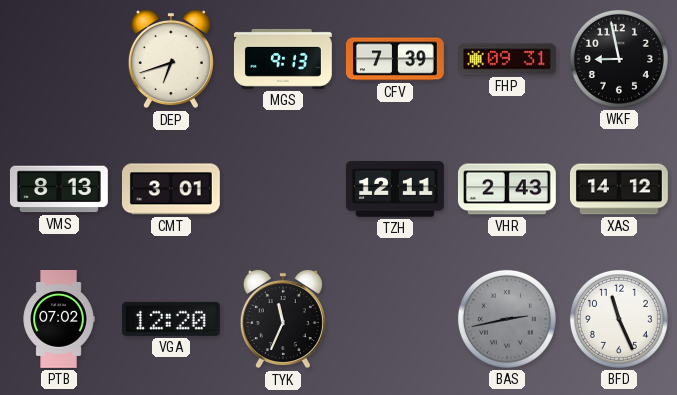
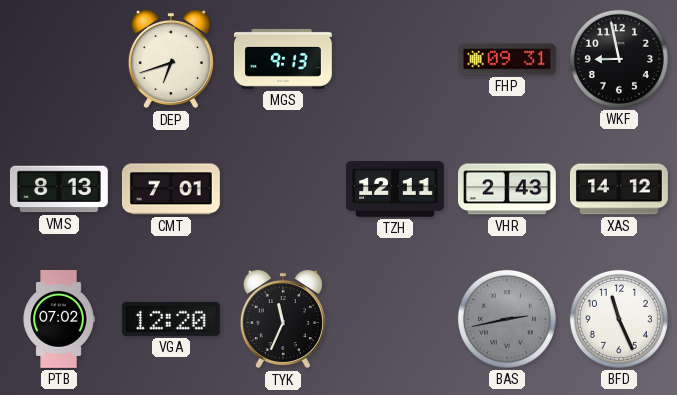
CFV: 7:39 -> none (395, 59)
CMT: 3:01 -> 7:01 (171, 189)
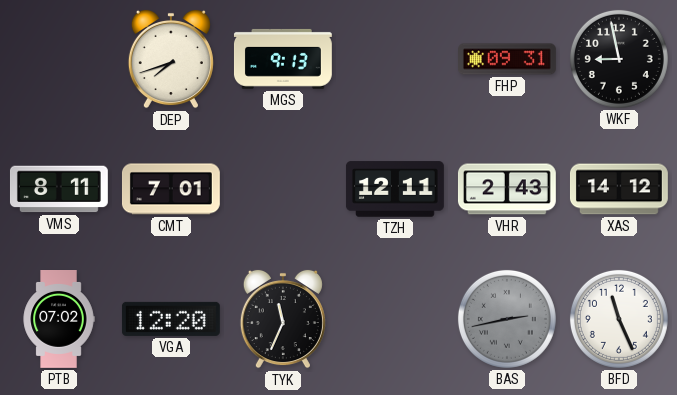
DEP: 6:42 -> 7:42 (171, 59)
VMS: 8:13 -> 8:11 (59, 189)
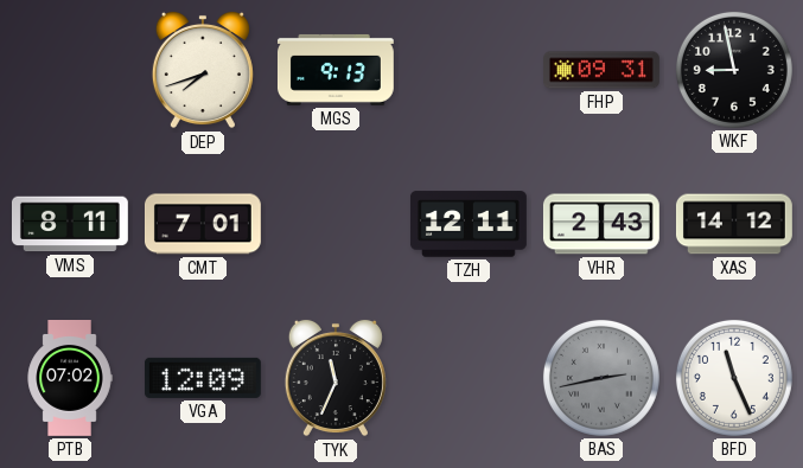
VGA: 12:20 -> 12:09 (203, 378)
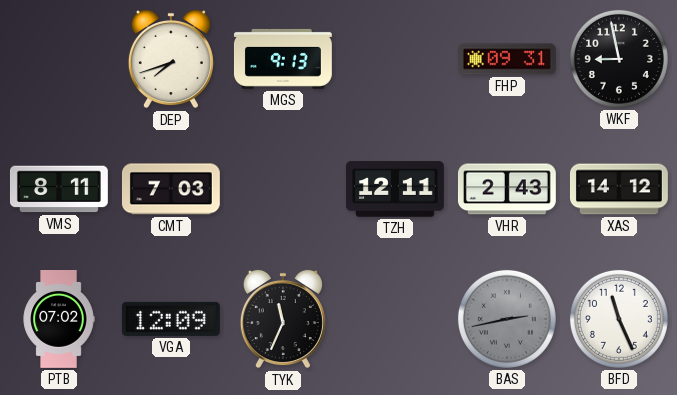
CMT: 7:01 -> 7:03 (171, 189)
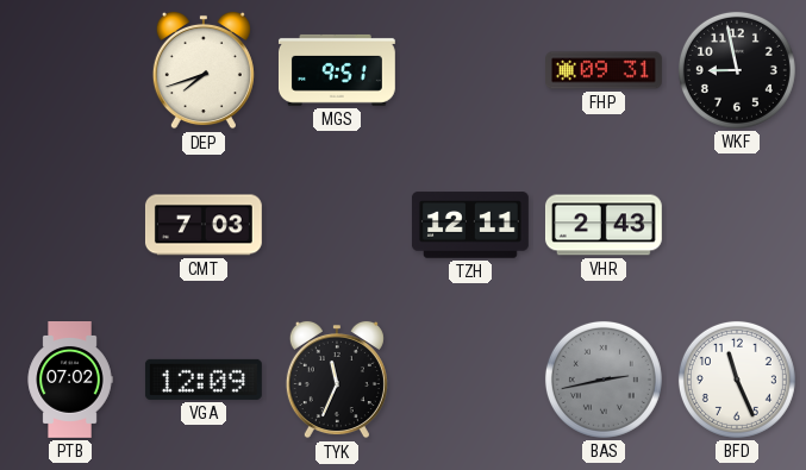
MGS: 9:13 -> 9:51 (337, 70)
VMS: 8:11 -> none (59, 189)
XAS: 14:12 -> none (619, 189)
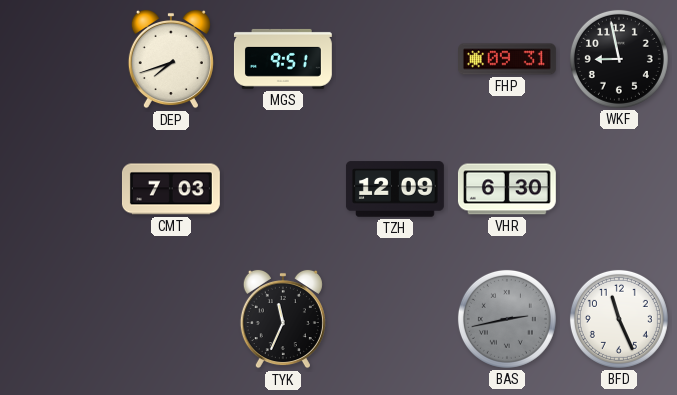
TZH: 12:11 -> 12:09 (395, 189)
VHR: 2:43 -> 6:30 (507, 189)
PTB: 07:02 -> none (70, 381)
VGA: 12:09 -> none (204, 380)
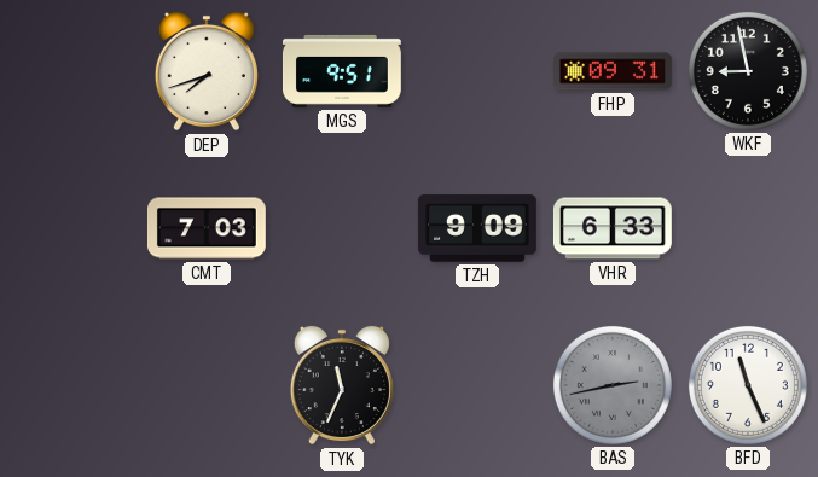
TZH: 12:09 -> 9:09 (477, 228)
VHR: 6:30 -> 6:33 (613, 228)
